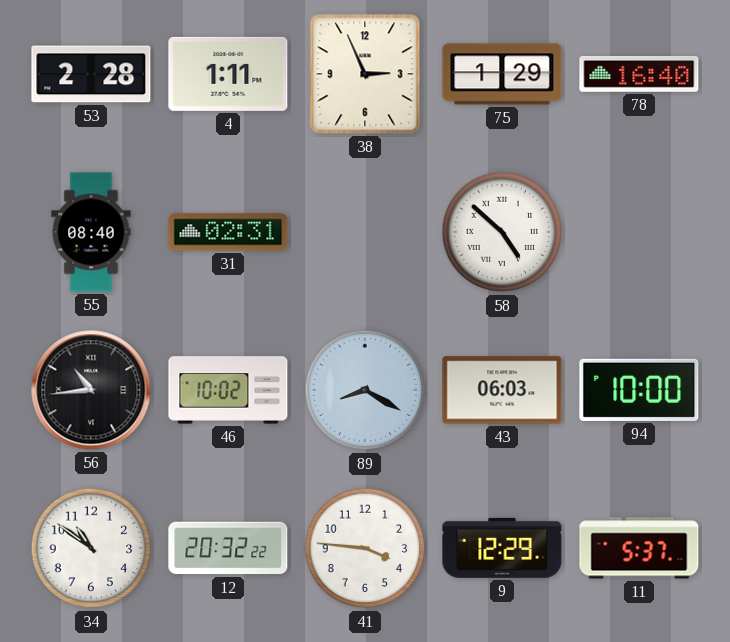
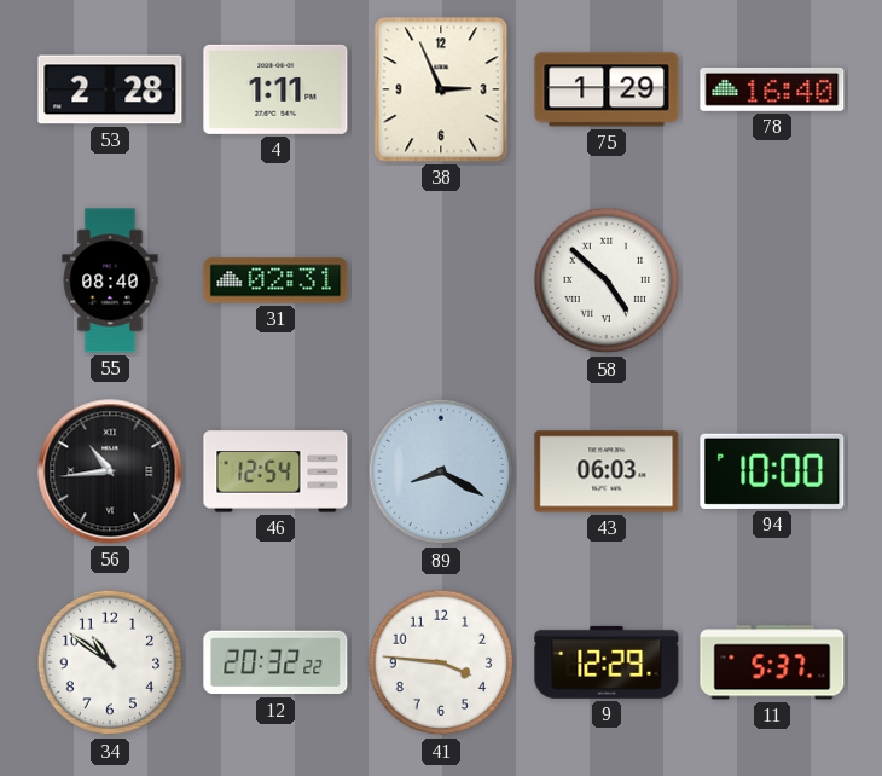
46: 10:02 -> 12:54 (275, 471)
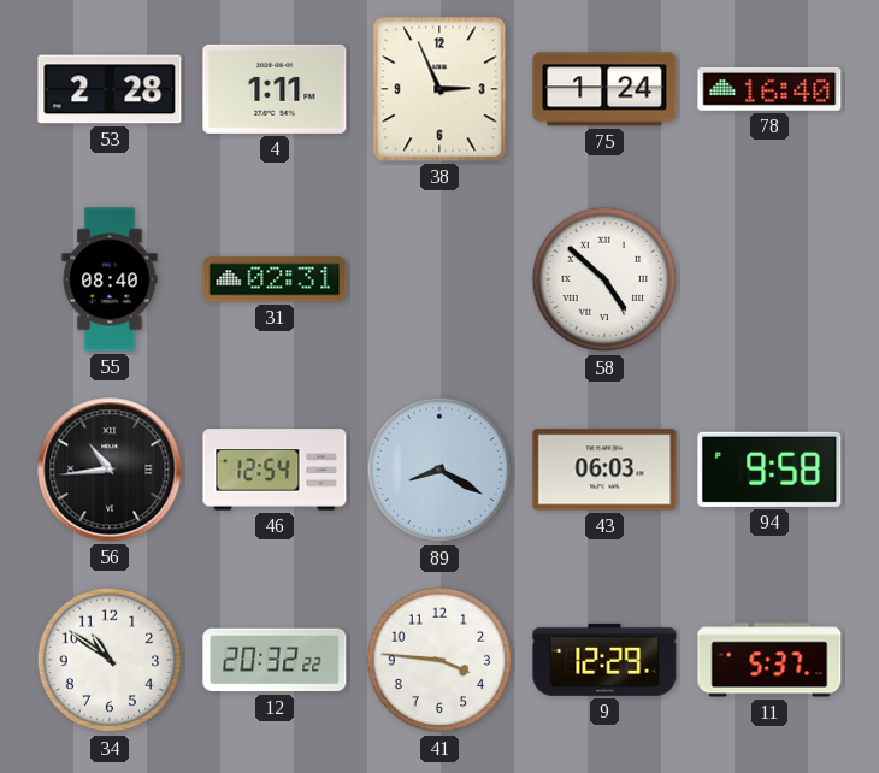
75: 1:29 -> 1:24 (604, 89)
94: 10:00 -> 9:58 (769, 470)
